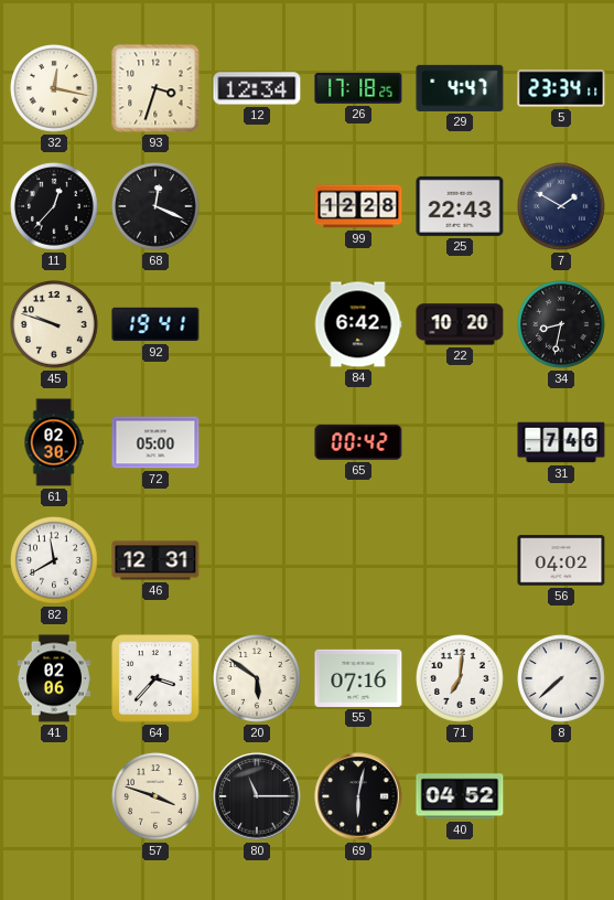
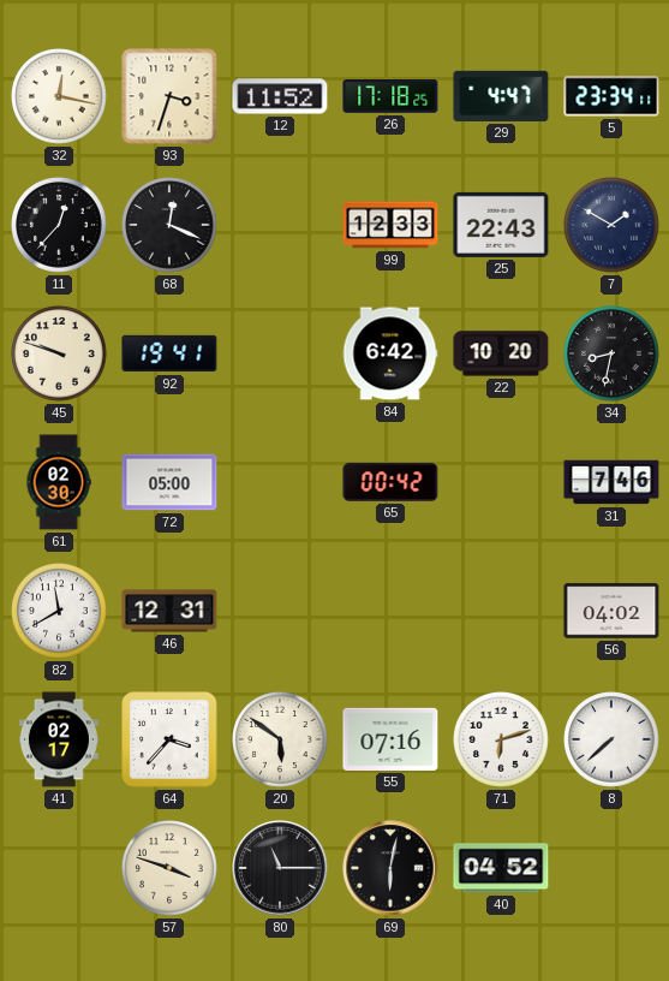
12: 12:34 -> 11:52 (280, 96)
99: 12:28 -> 12:33 (390, 225)
41: 02:06 -> 02:17 (59, 739)
71: 7:01 -> 6:12 (502, 741)
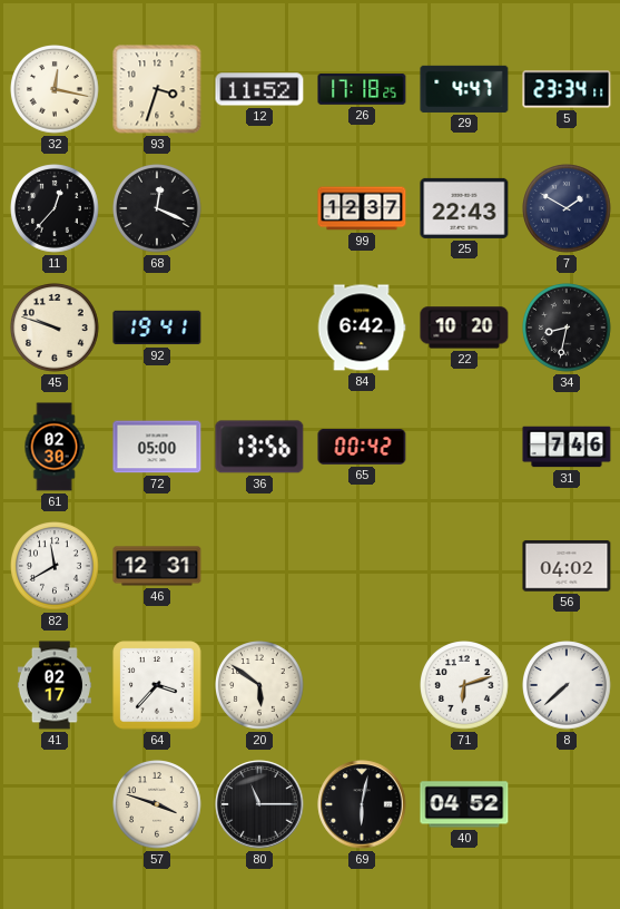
99: 12:33 -> 12:37 (362, 208)
36: none -> 13:56 (259, 447)
55: 07:16 -> none (390, 739)
